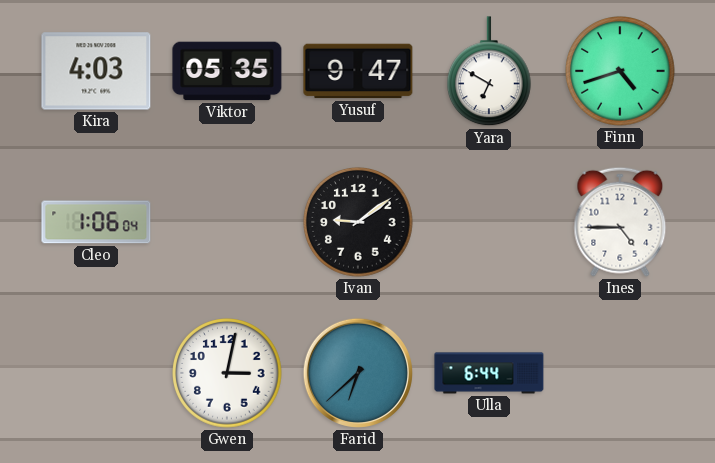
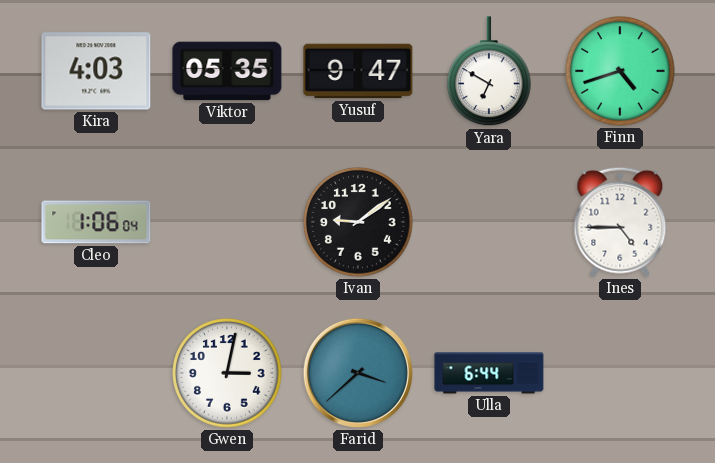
Farid: 6:38 -> 3:38 (358, 373)
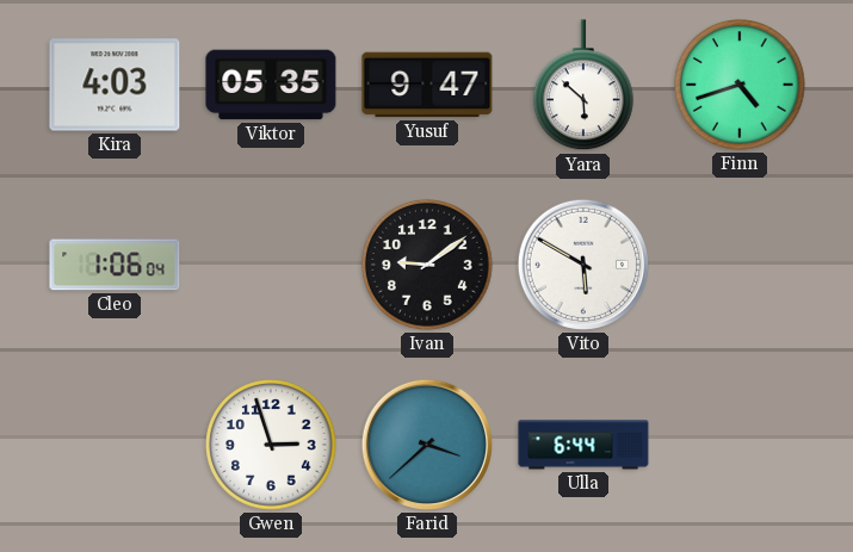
Yara: 6:50 -> 5:52 (585, 86)
Vito: none -> 5:50 (583, 265)
Ines: 4:45 -> none (620, 222)
Gwen: 3:02 -> 2:57 (271, 445)
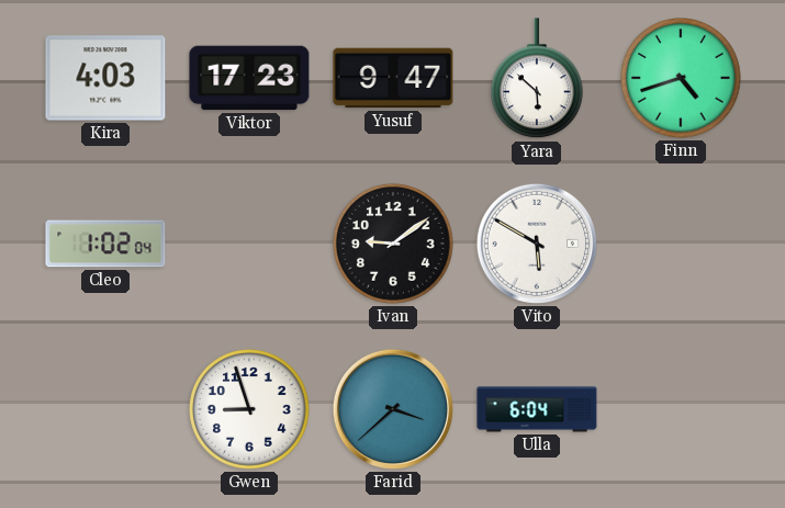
Viktor: 05:35 -> 17:23 (249, 78)
Cleo: 1:06 -> 1:02 (105, 244)
Gwen: 2:57 -> 8:57 (249, 409)
Ulla: 6:44 -> 6:04 (537, 409)
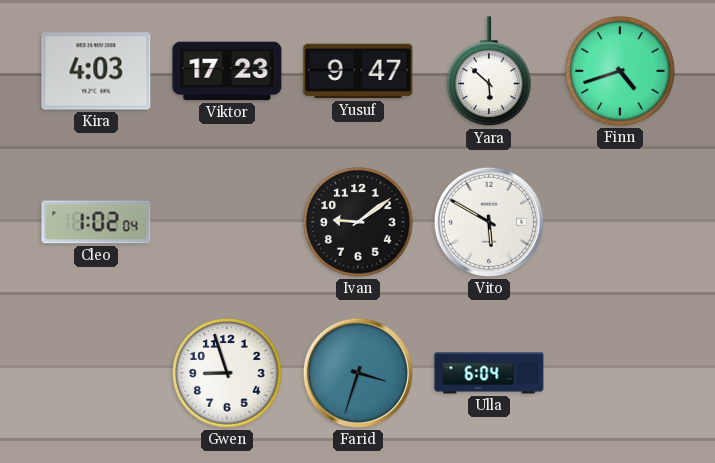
Farid: 3:38 -> 3:33 (358, 373)
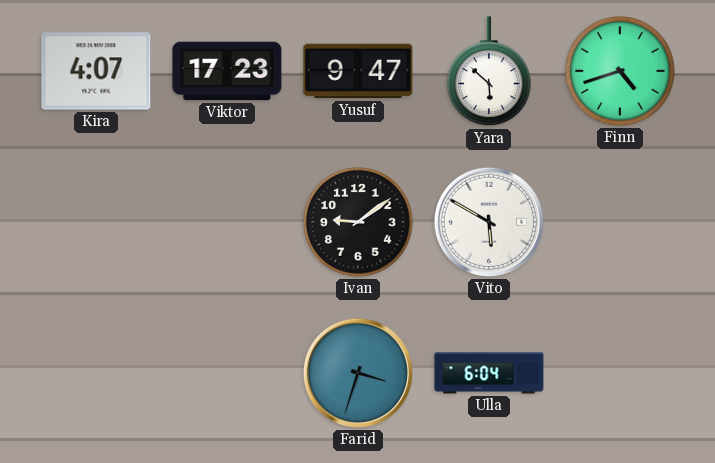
Kira: 4:03 -> 4:07 (96, 71)
Cleo: 1:02 -> none (96, 222)
Gwen: 8:57 -> none (227, 373)
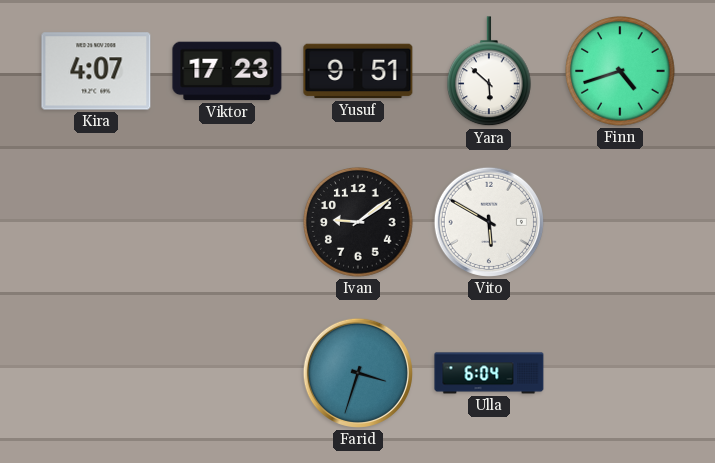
Yusuf: 9:47 -> 9:51 (358, 71)
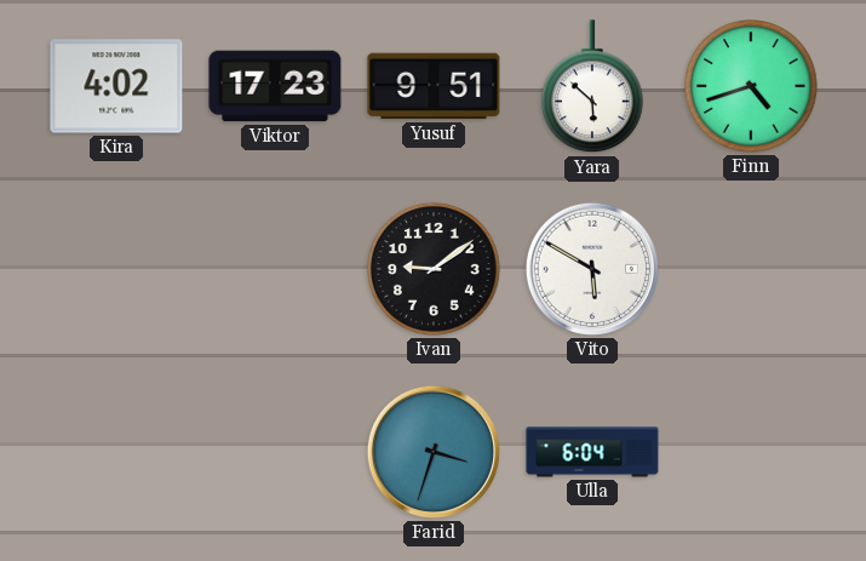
Kira: 4:07 -> 4:02 (116, 86)
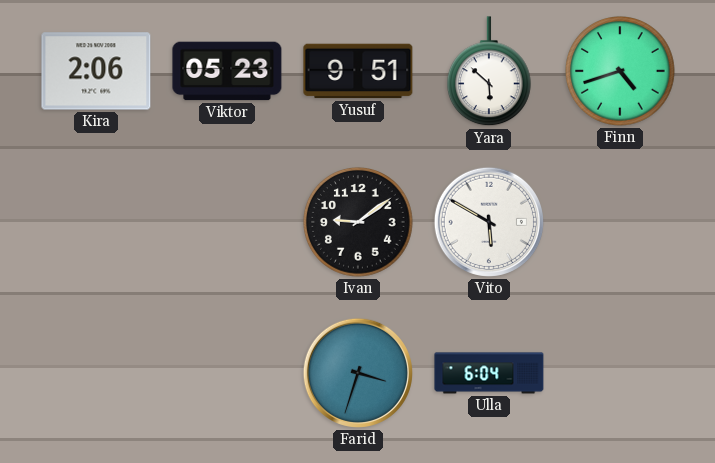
Kira: 4:02 -> 2:06 (96, 71)
Viktor: 17:23 -> 05:23 (227, 71)
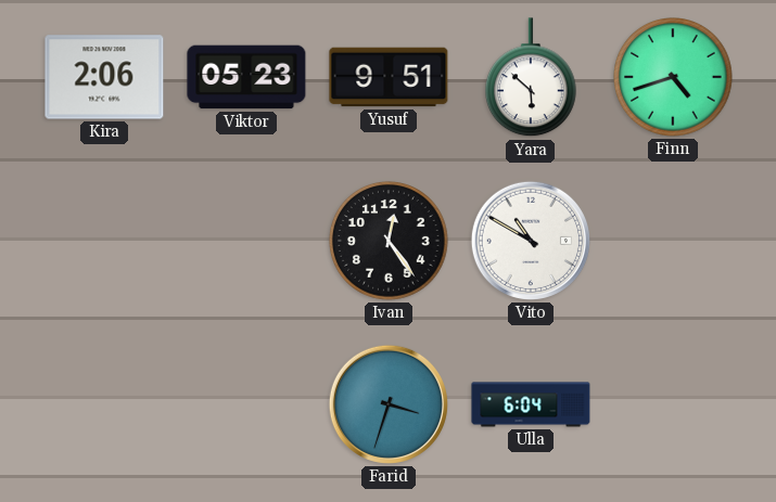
Ivan: 9:09 -> 12:24 (389, 241)
Vito: 5:50 -> 10:50 (531, 241)
